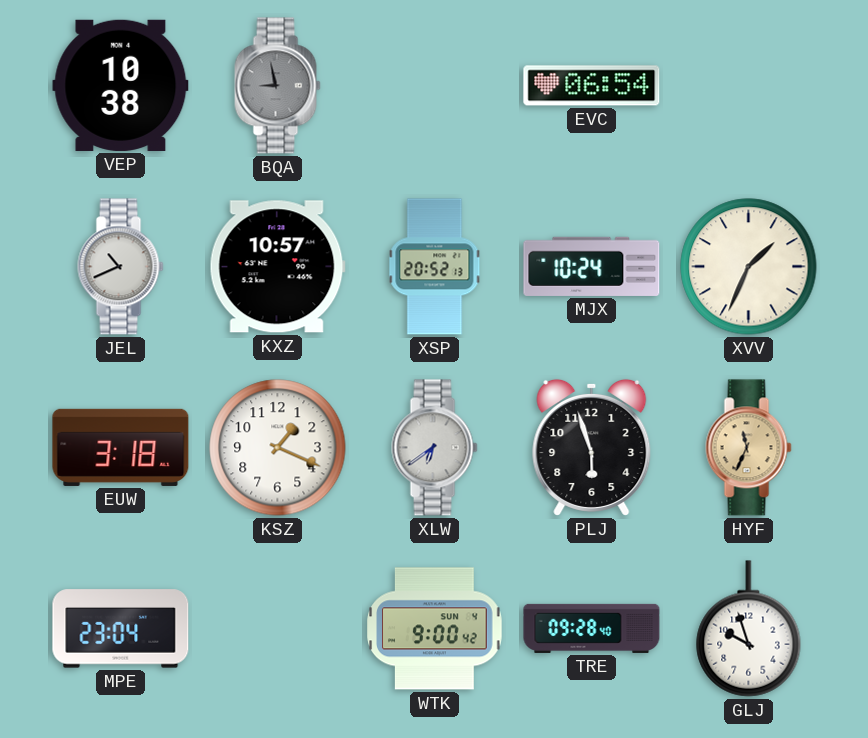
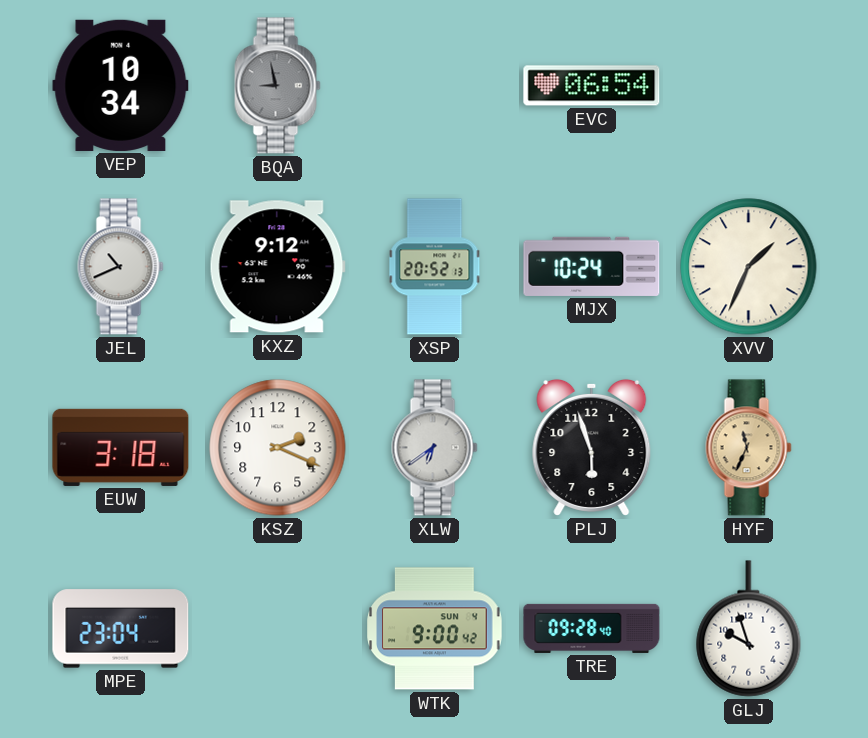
VEP: 10:38 -> 10:34 (121, 85)
KXZ: 10:57 -> 9:12 (277, 267)
KSZ: 1:19 -> 2:19 (278, 448)
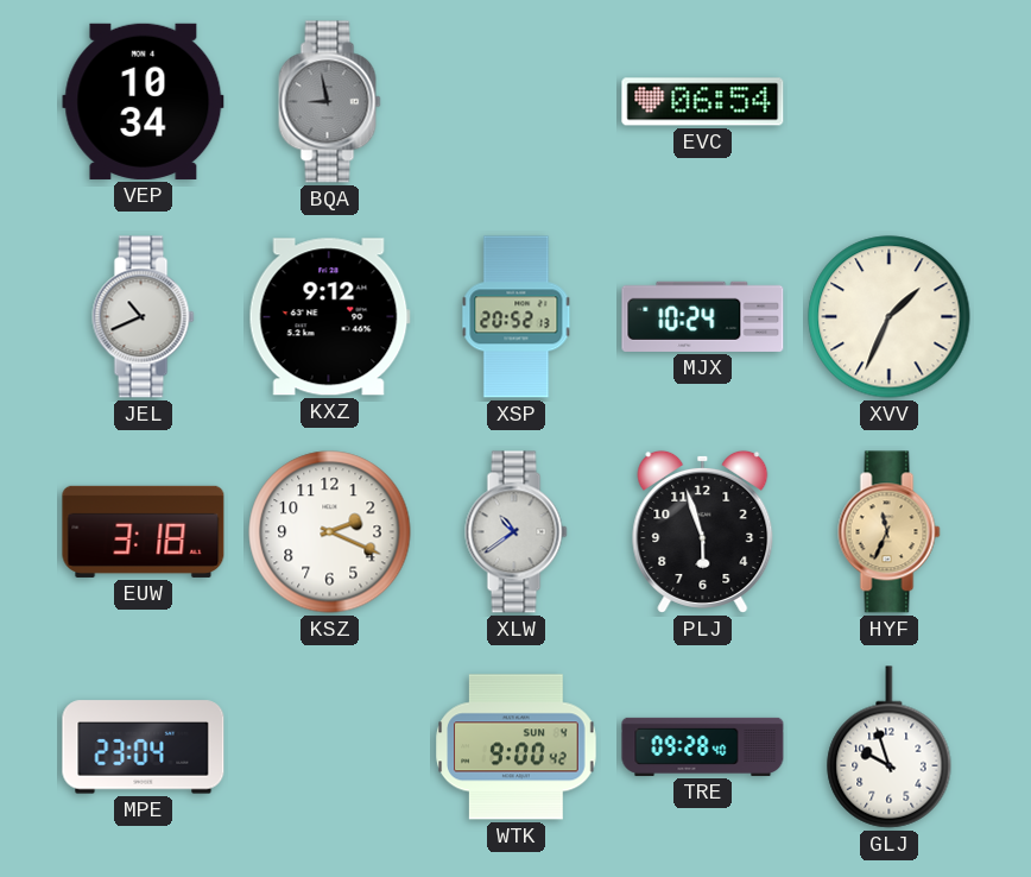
XLW: 6:39 -> 10:39 (517, 532)
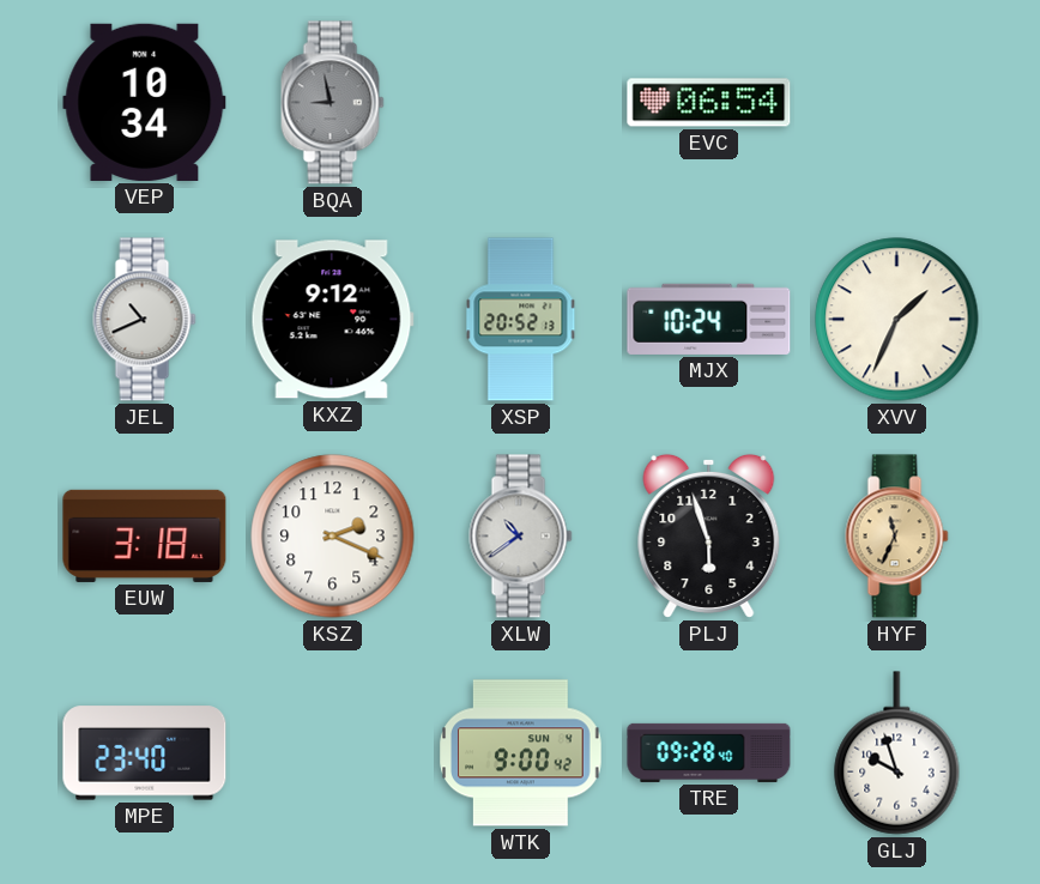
MPE: 23:04 -> 23:40 (145, 753)
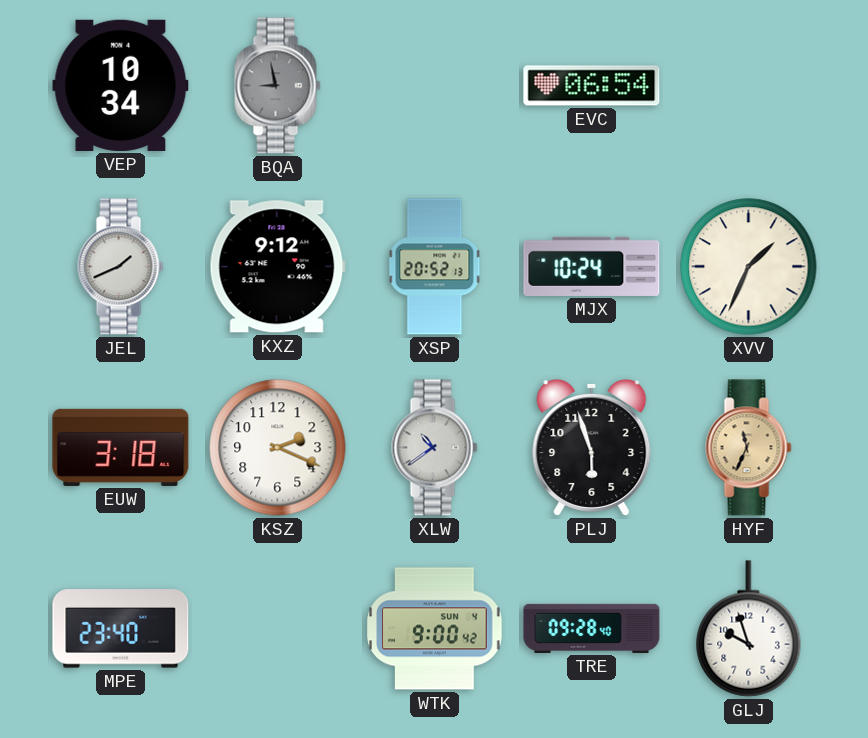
JEL: 10:41 -> 1:41 (121, 267)
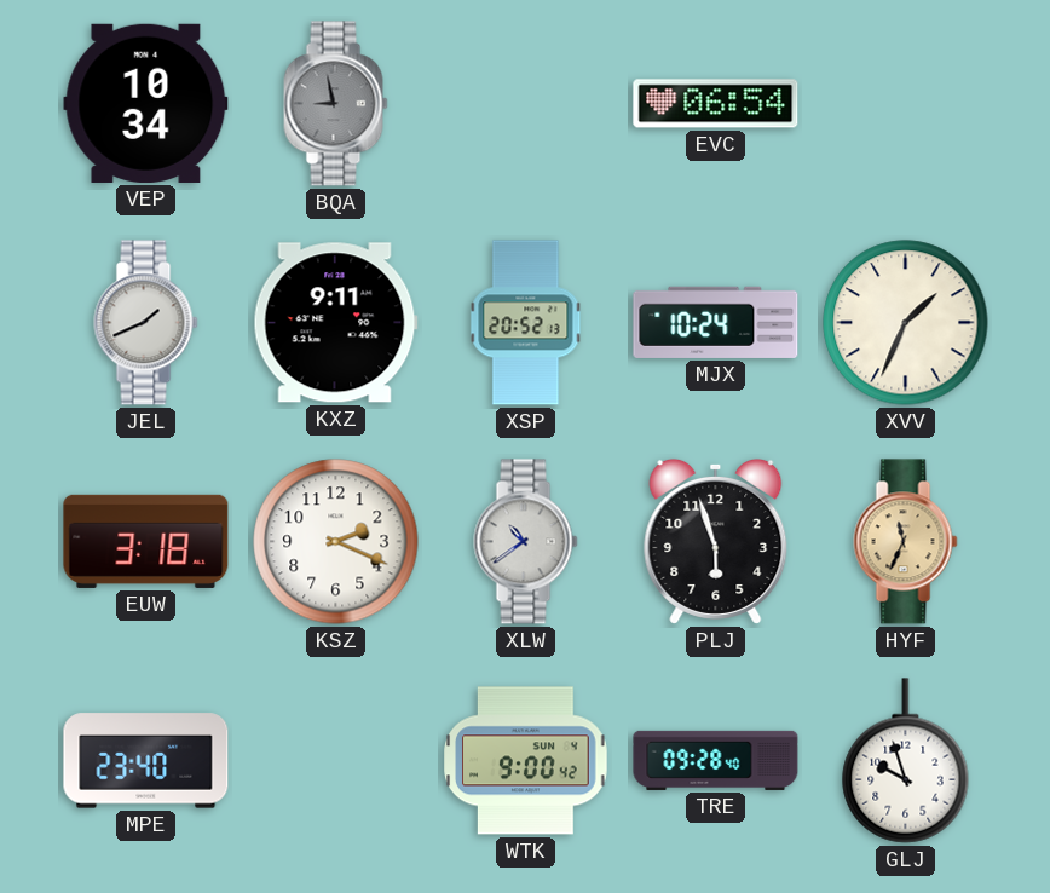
KXZ: 9:12 -> 9:11 (335, 323)
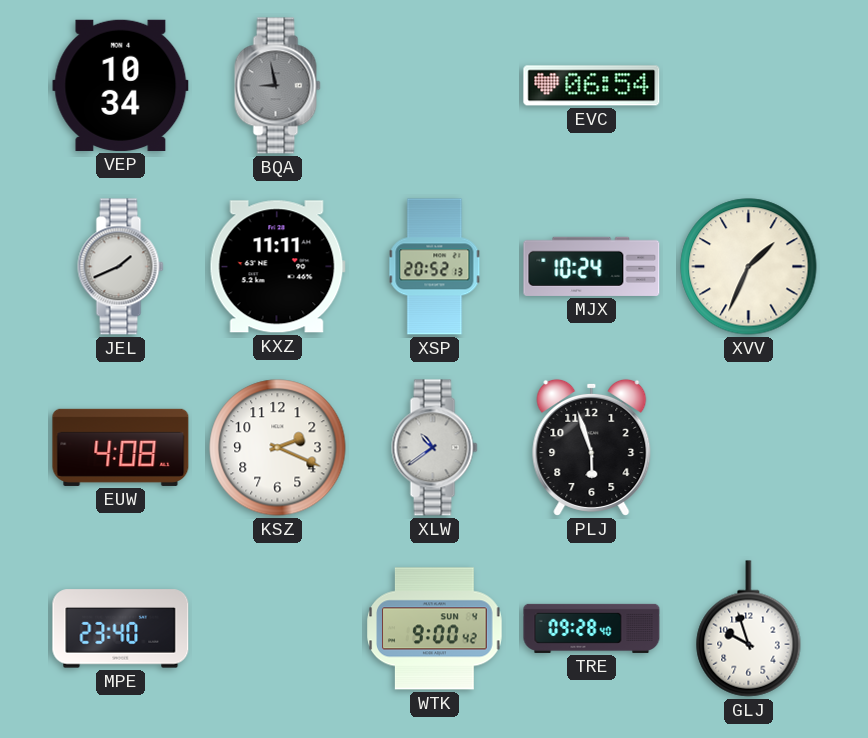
KXZ: 9:11 -> 11:11 (277, 267)
EUW: 3:18 -> 4:08 (121, 447)
HYF: 11:34 -> none (906, 542)
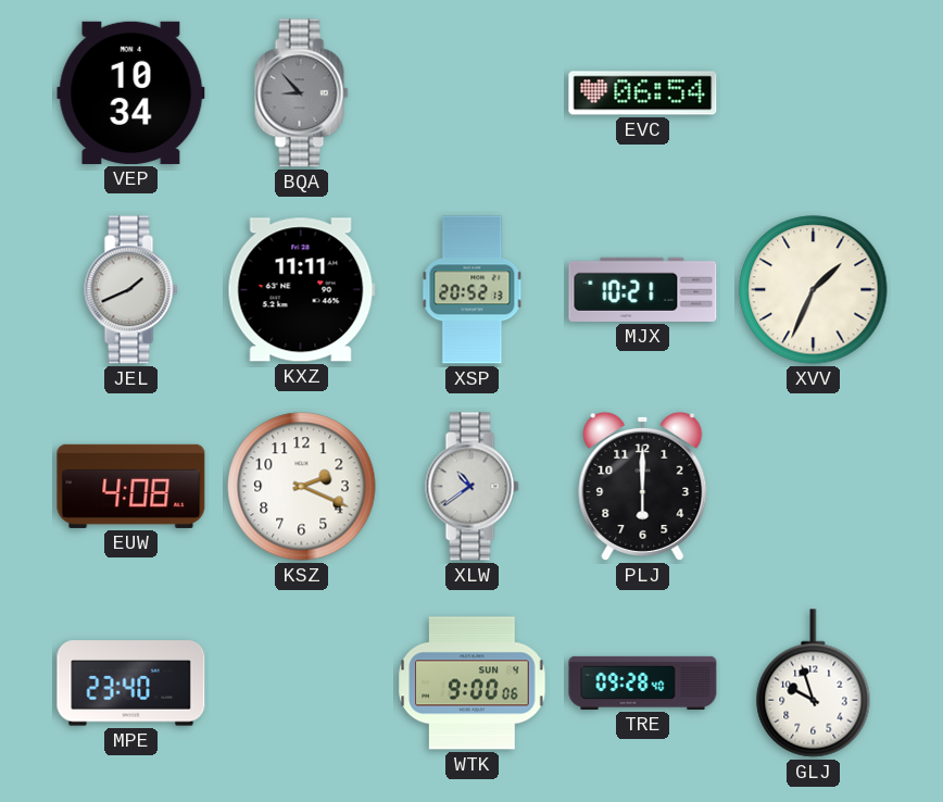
BQA: 8:58 -> 8:53 (302, 93)
MJX: 10:24 -> 10:21 (643, 289)
PLJ: 5:57 -> 6:00 (643, 486)
WTK: 9:00:42 -> 9:00:06 (473, 684)
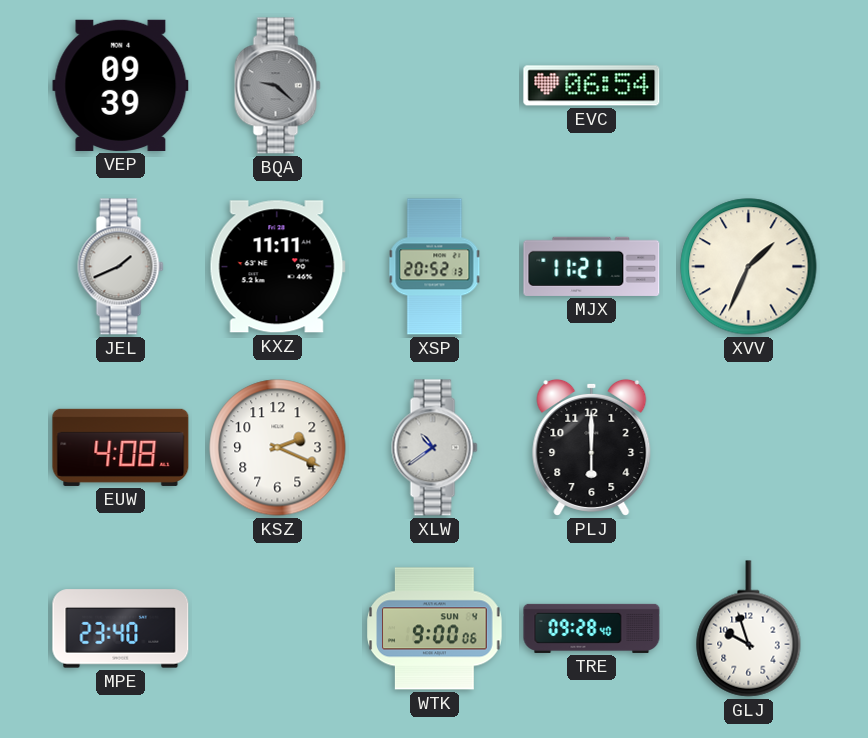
VEP: 10:34 -> 09:39 (121, 85)
BQA: 8:53 -> 9:22 (278, 86)
MJX: 10:21 -> 11:21 (592, 266)
